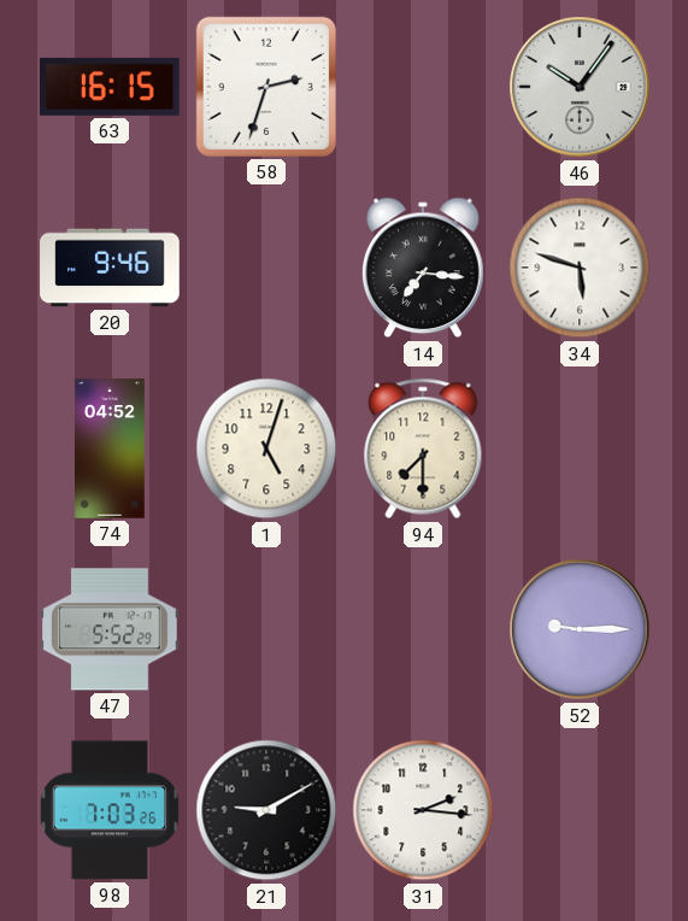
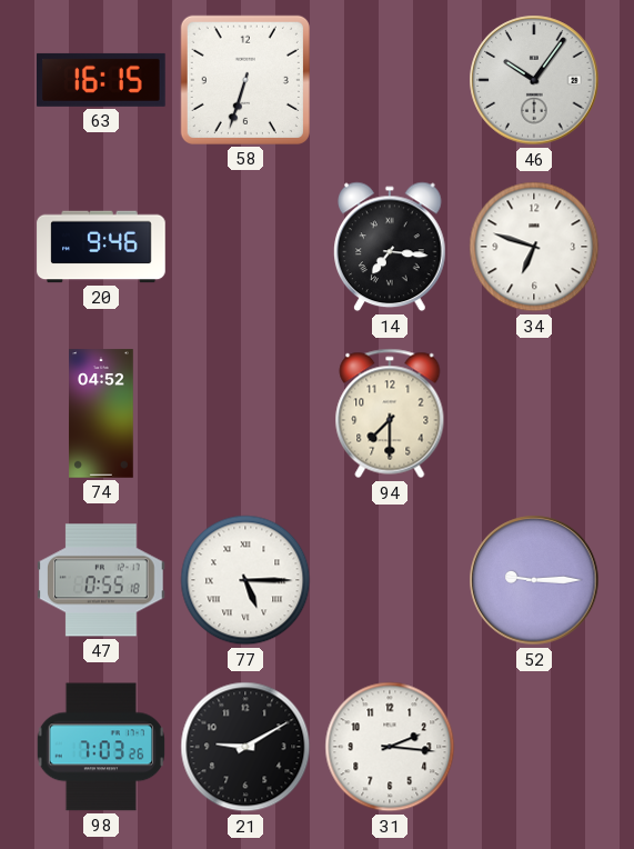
58: 2:33 -> 6:33 (245, 80)
34: 5:48 -> 6:48 (534, 247)
1: 5:03 -> none (266, 448)
47: 5:52 -> 0:55 (102, 580)
77: none -> 5:15 (245, 580)
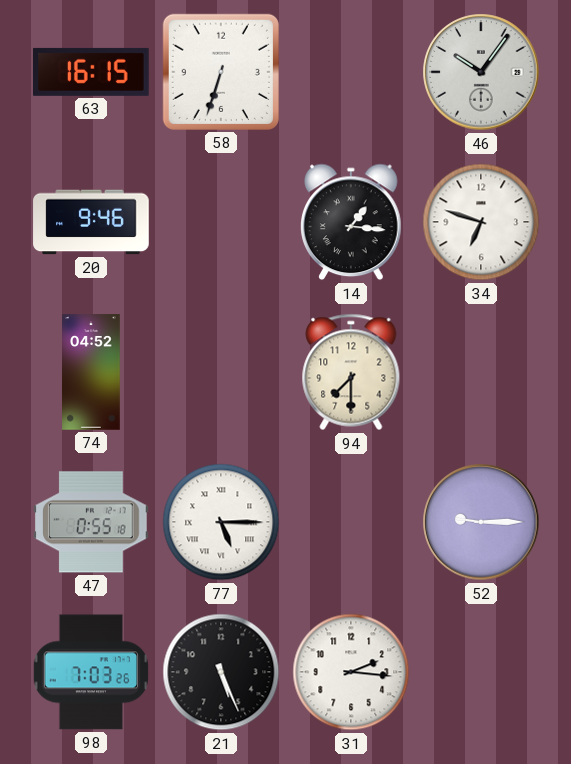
14: 7:16 -> 1:16 (352, 222)
21: 9:10 -> 5:26 (221, 672)
